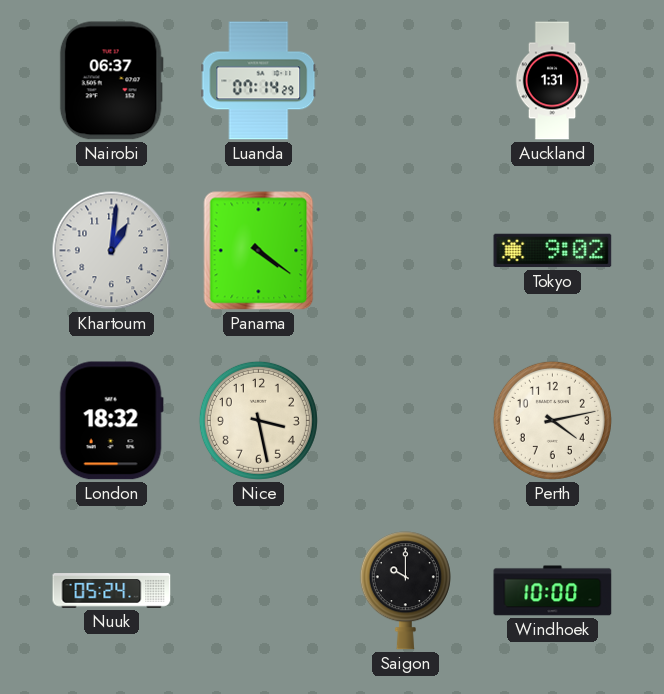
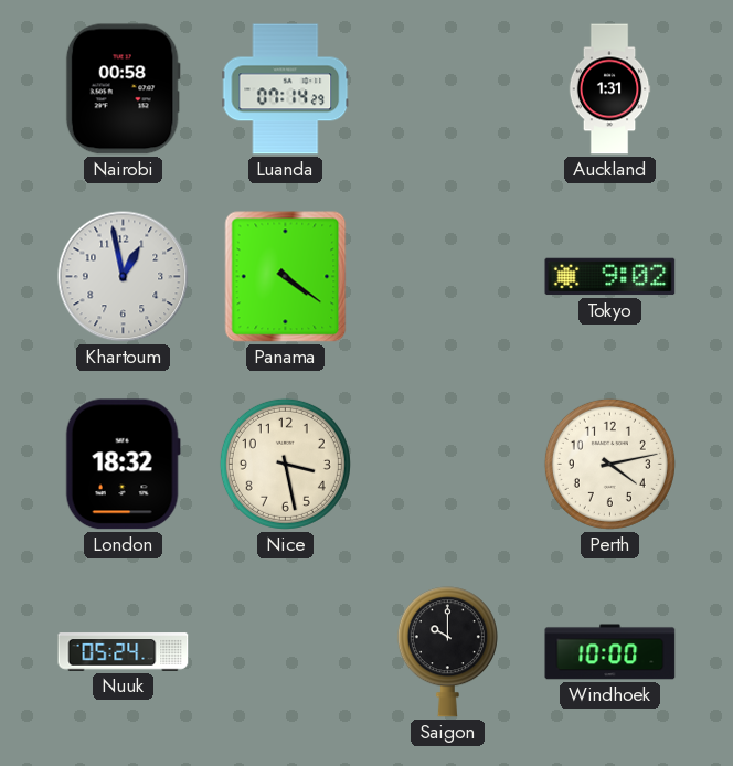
Nairobi: 06:37 -> 00:58 (123, 89)
Khartoum: 1:01 -> 12:58 (124, 277)
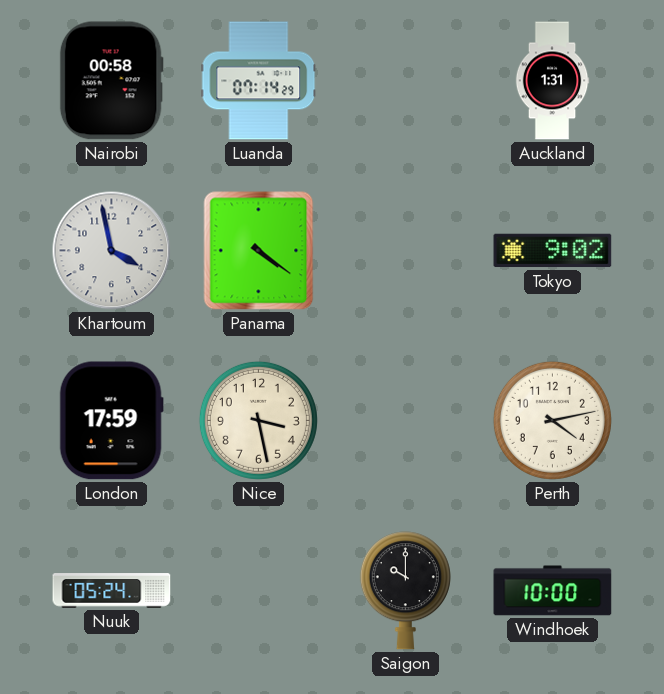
Khartoum: 12:58 -> 3:58 (112, 251)
London: 18:32 -> 17:59 (111, 421)
